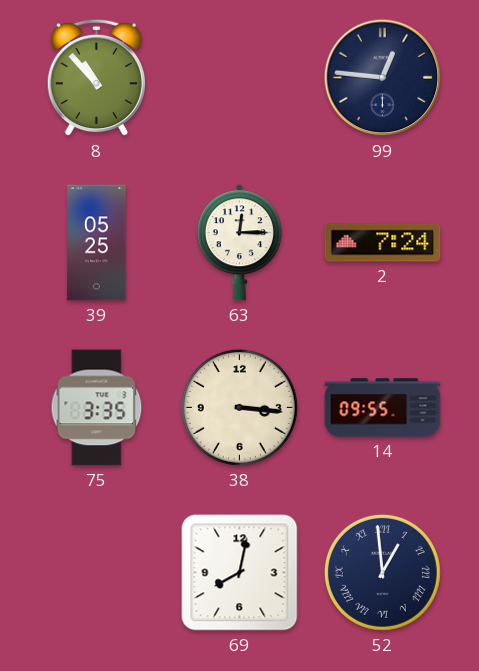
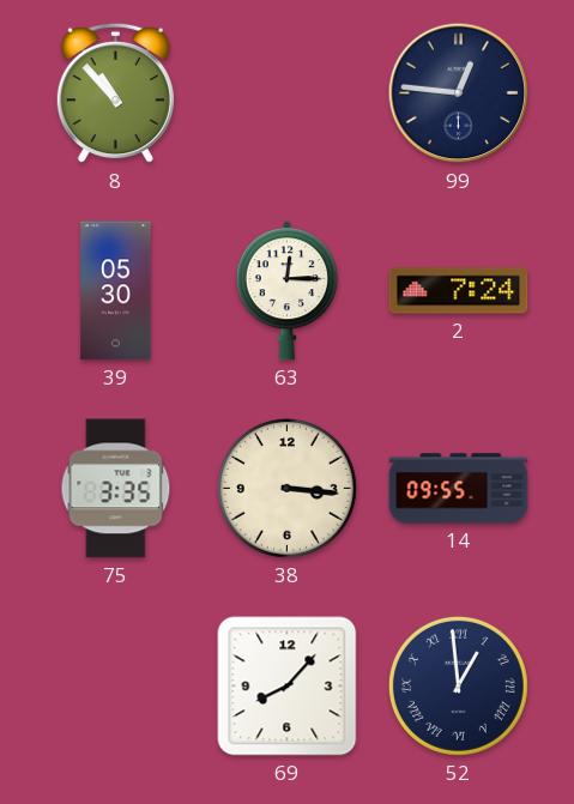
39: 05:25 -> 05:30 (116, 291)
69: 8:02 -> 8:07 (288, 687)
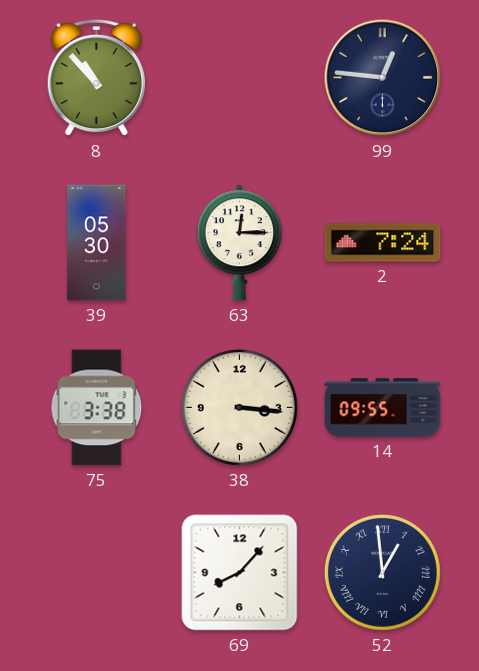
75: 3:35 -> 3:38 (97, 408)
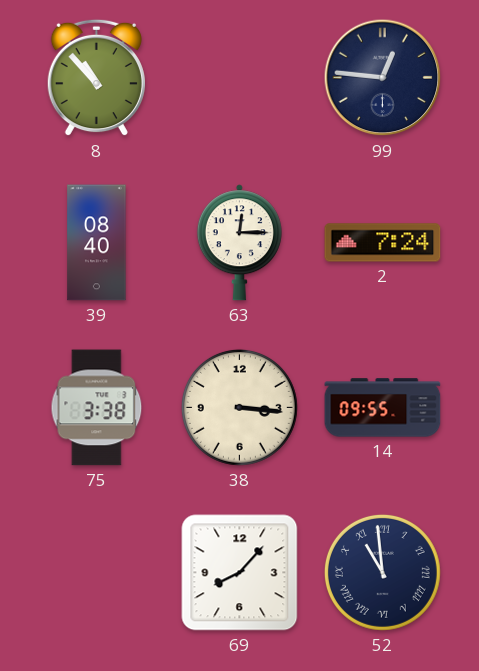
39: 05:30 -> 08:40 (97, 243)
52: 12:59 -> 10:59 (382, 572)
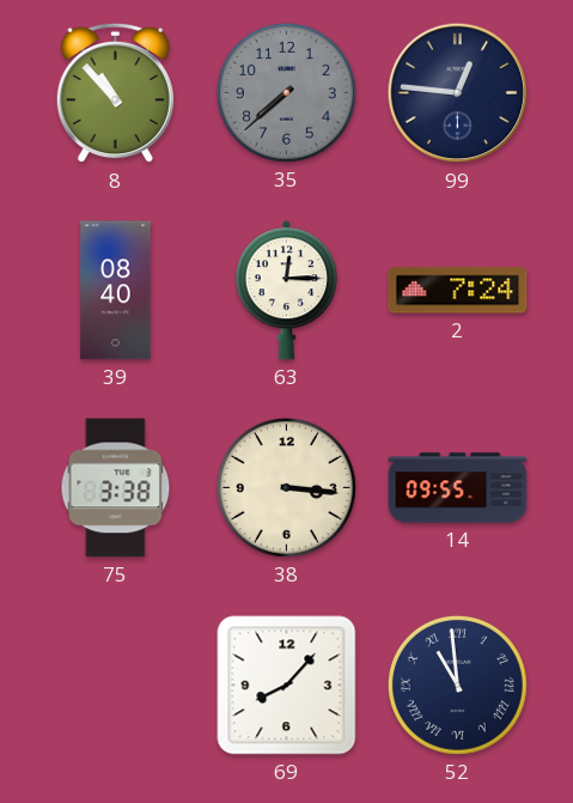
35: none -> 7:38 (286, 92)
